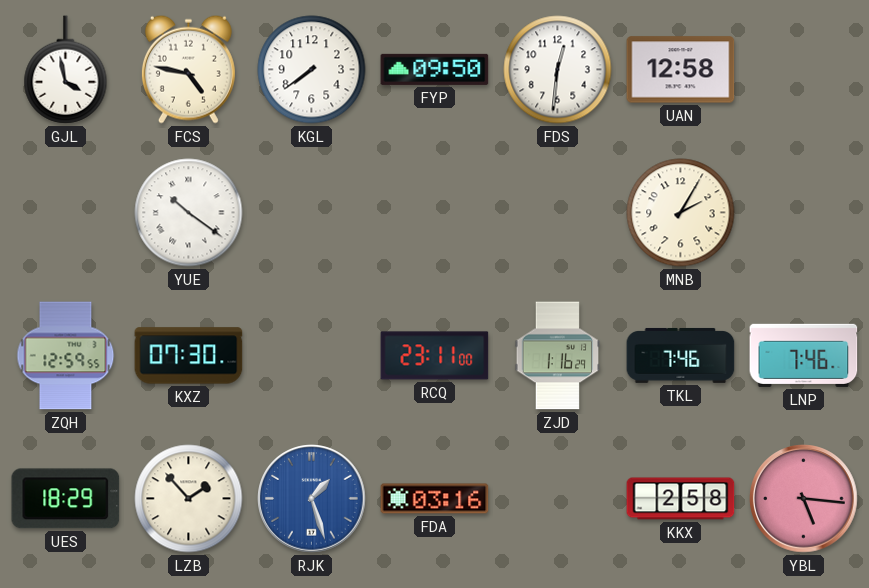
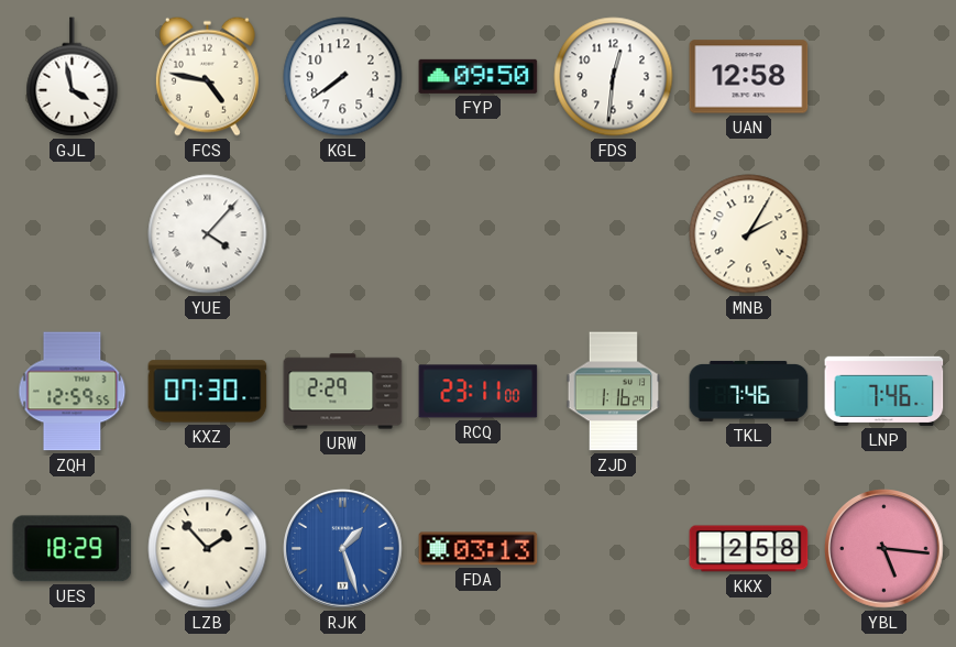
YUE: 10:21 -> 4:07 (208, 234)
URW: none -> 2:29 (343, 392)
FDA: 03:16 -> 03:13 (479, 549)
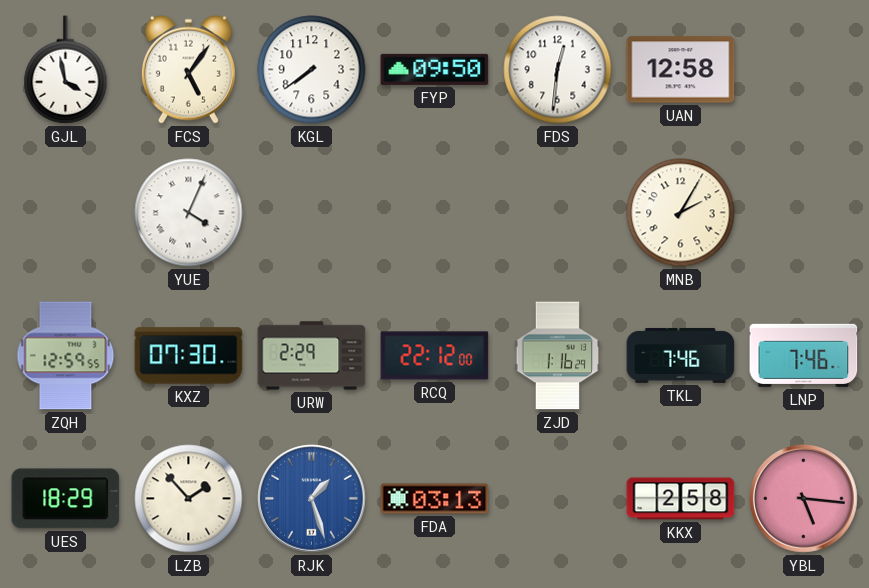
FCS: 4:47 -> 5:06 (188, 69)
YUE: 4:07 -> 4:04 (189, 213)
RCQ: 23:11 -> 22:12 (435, 356)
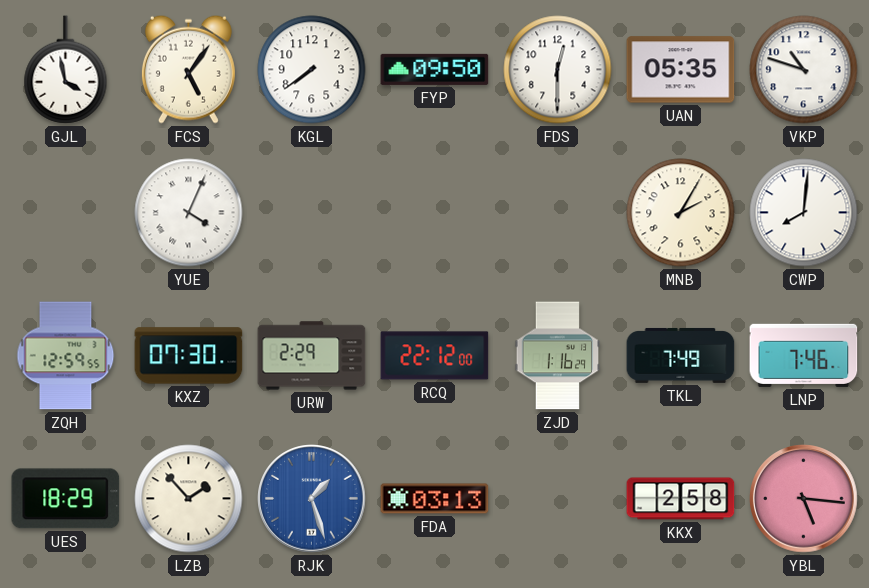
FDS: 12:31 -> 12:30 (558, 70)
UAN: 12:58 -> 05:35 (681, 70)
VKP: none -> 10:48 (804, 70)
CWP: none -> 8:01 (804, 213)
TKL: 7:46 -> 7:49 (681, 356)
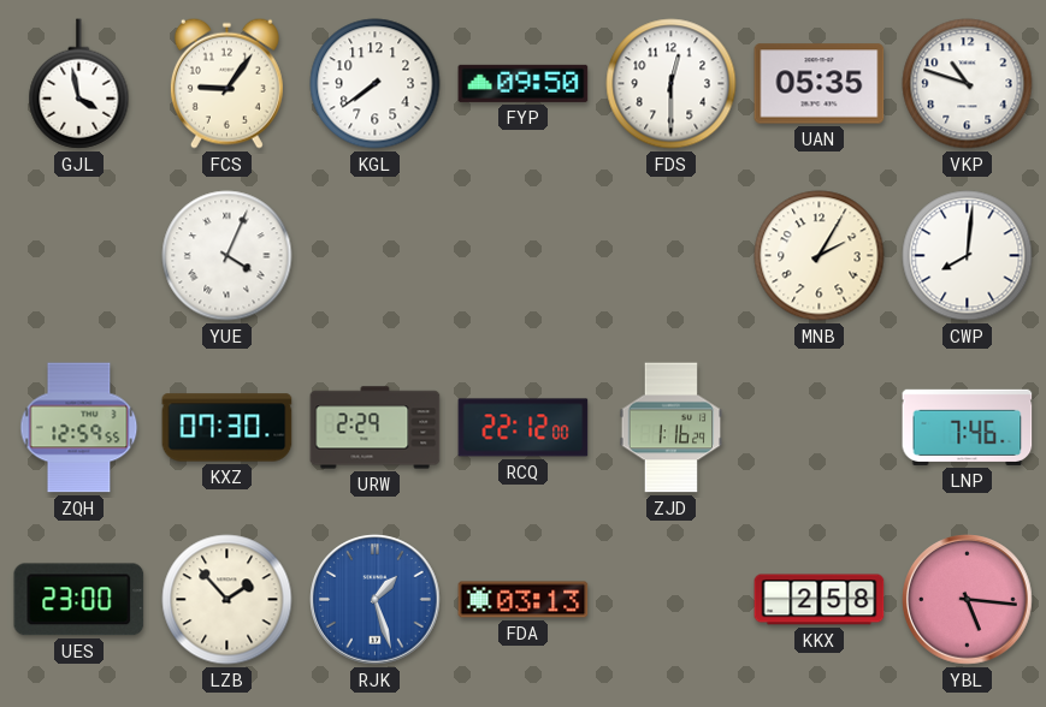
FCS: 5:06 -> 9:06 (226, 83)
TKL: 7:49 -> none (681, 356)
UES: 18:29 -> 23:00 (79, 600)
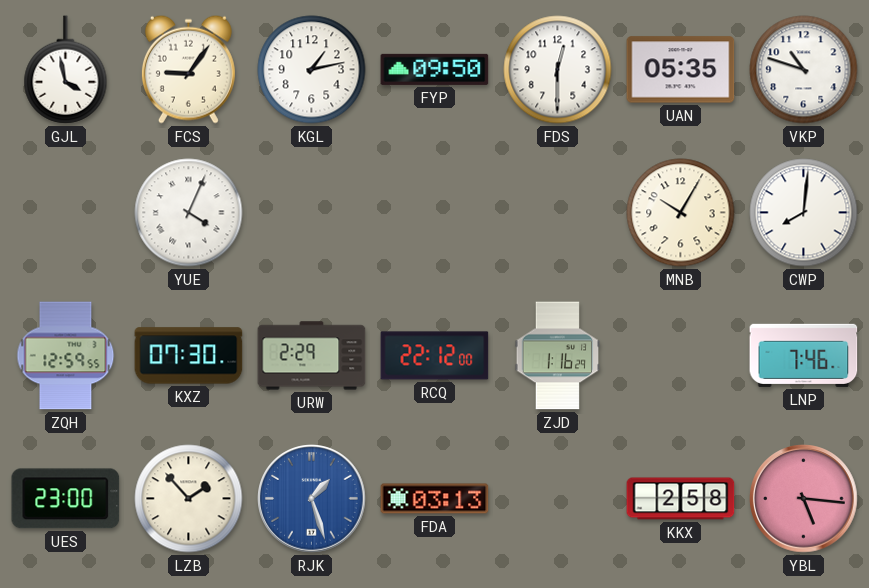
KGL: 7:39 -> 1:13 (312, 70)
MNB: 2:05 -> 10:05 (681, 213)
